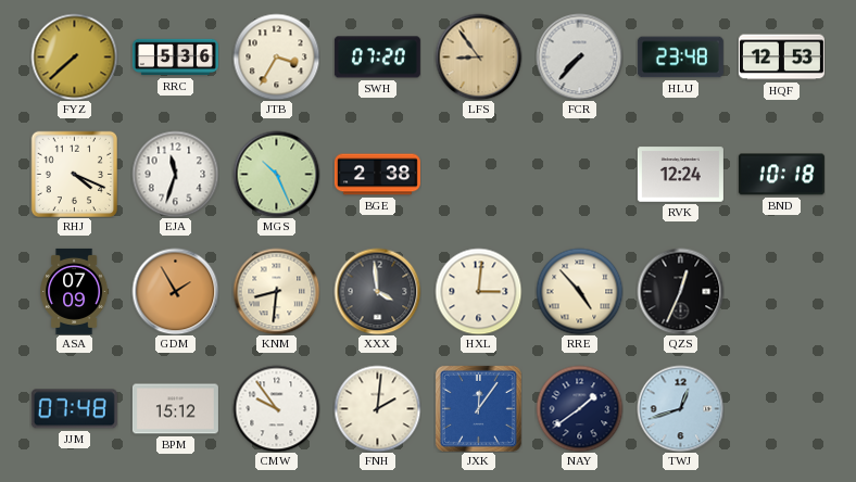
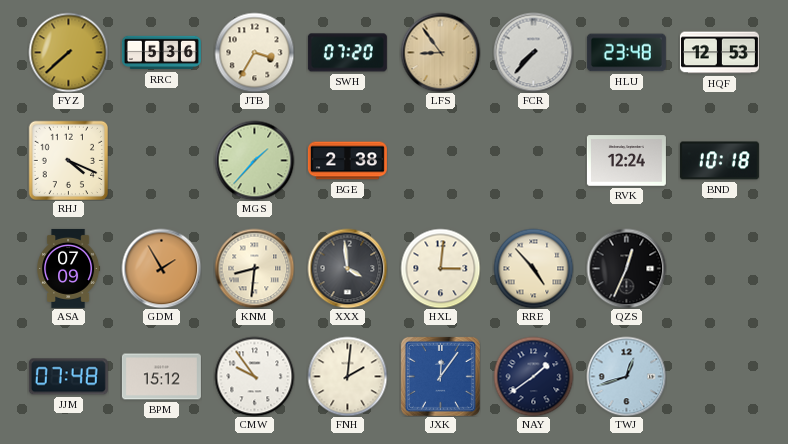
EJA: 11:33 -> none (175, 174)
MGS: 10:26 -> 1:37 (254, 160)
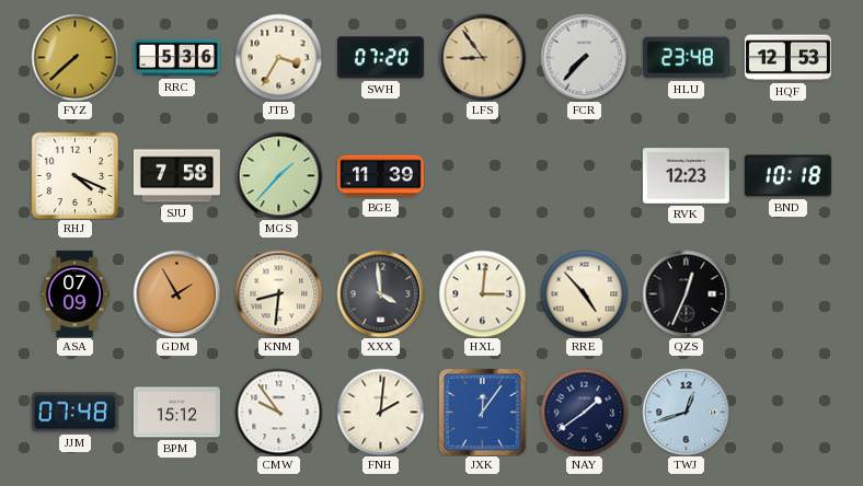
SJU: none -> 7:58 (176, 176)
BGE: 2:38 -> 11:39 (380, 176)
RVK: 12:24 -> 12:23 (686, 176)
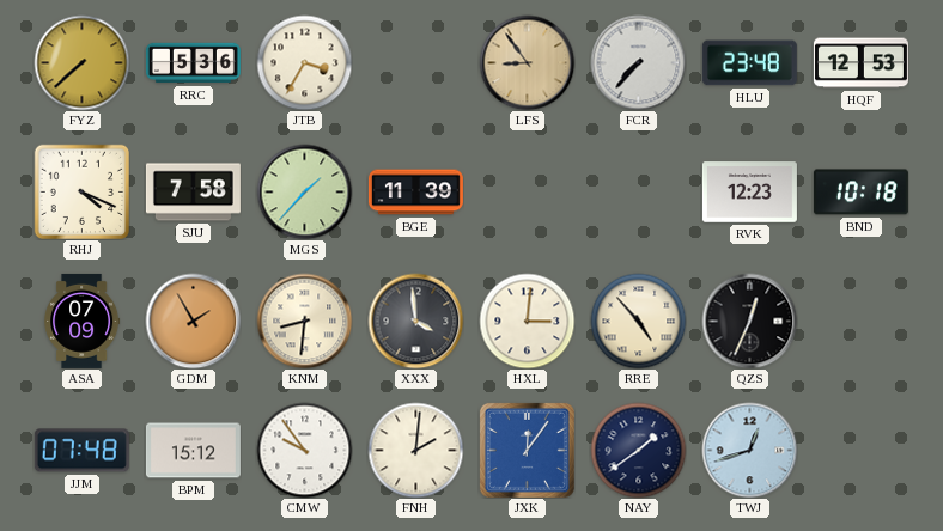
SWH: 07:20 -> none (380, 58)
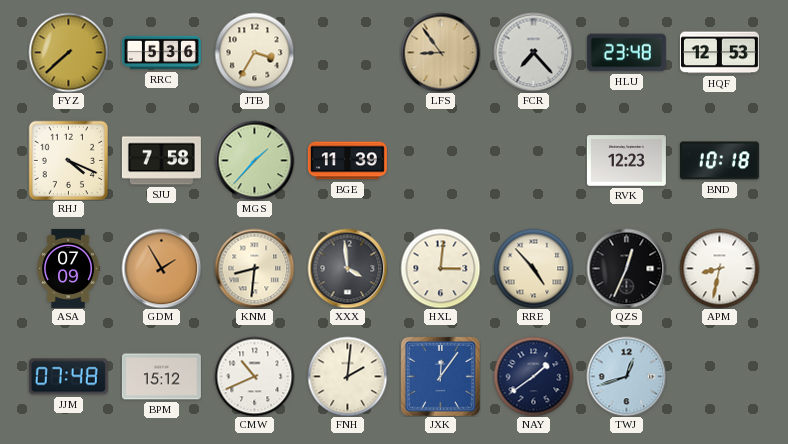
FCR: 7:37 -> 7:23 (533, 52)
APM: none -> 8:32 (719, 268)
CMW: 9:54 -> 10:41 (254, 376)
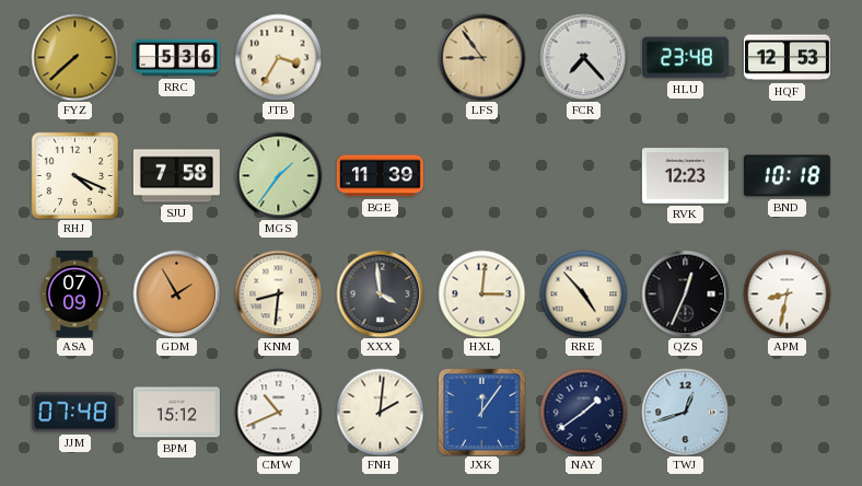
MGS: 1:37 -> 1:36 (278, 175)
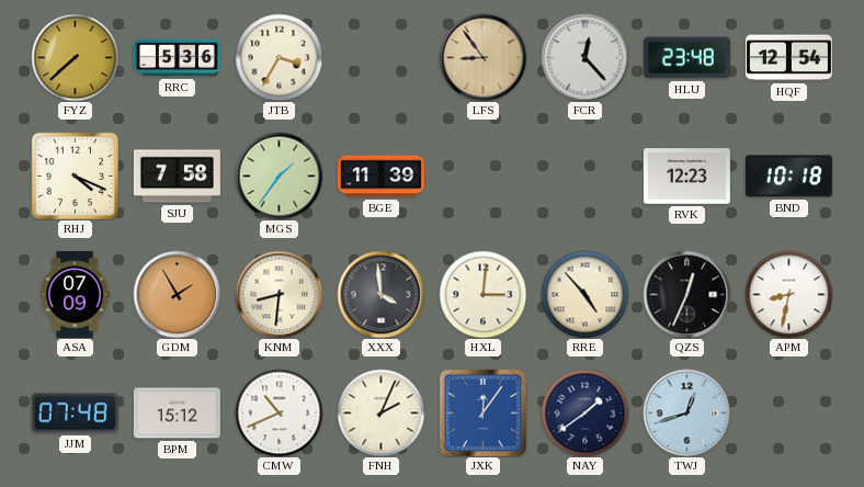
FCR: 7:23 -> 12:23 (584, 57)
HQF: 12:53 -> 12:54 (788, 58)
FNH: 2:01 -> 2:04 (380, 412)
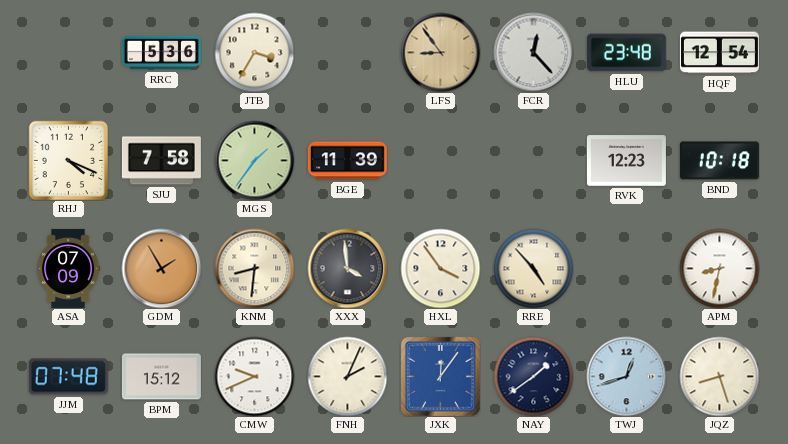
FYZ: 7:38 -> none (75, 57)
HXL: 3:01 -> 3:54 (440, 268)
QZS: 12:34 -> none (686, 294)
CMW: 10:41 -> 9:41 (254, 376)
JQZ: none -> 8:27 (719, 376)
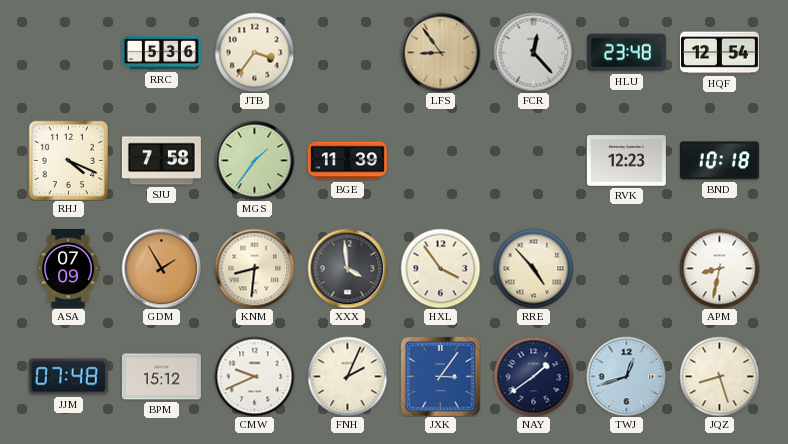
JTB: 3:35 -> 3:36 (254, 52)
JXK: 12:06 -> 3:06 (440, 376)
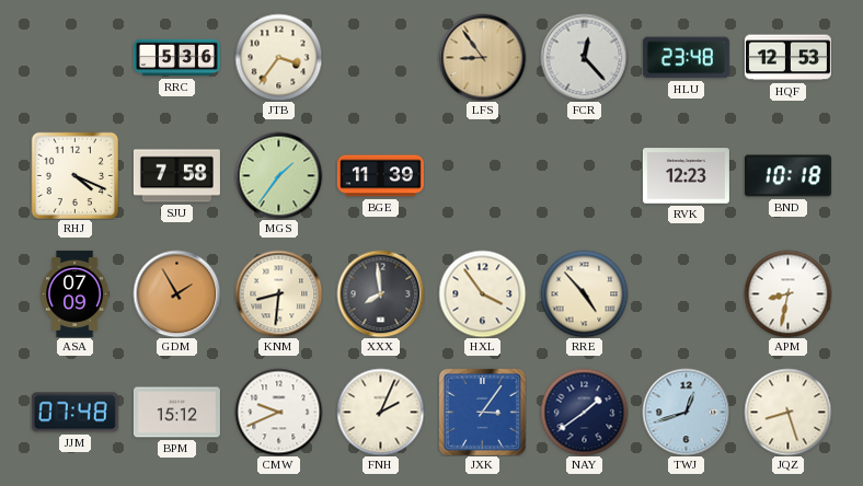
HQF: 12:54 -> 12:53 (787, 58)
XXX: 3:59 -> 7:59 (380, 293)
